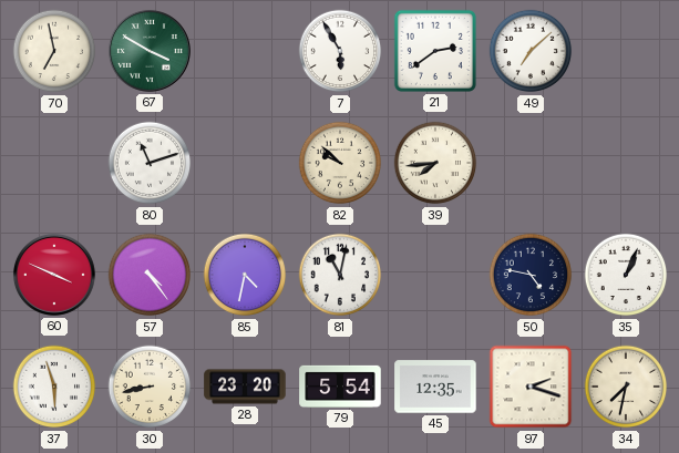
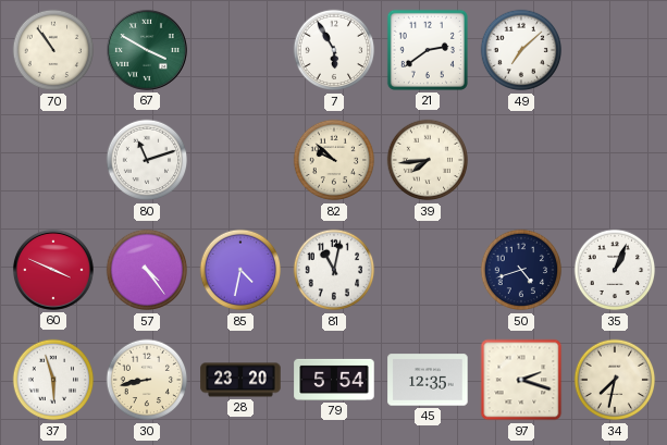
70: 6:58 -> 10:54 (53, 50)
50: 4:47 -> 4:42 (521, 270)
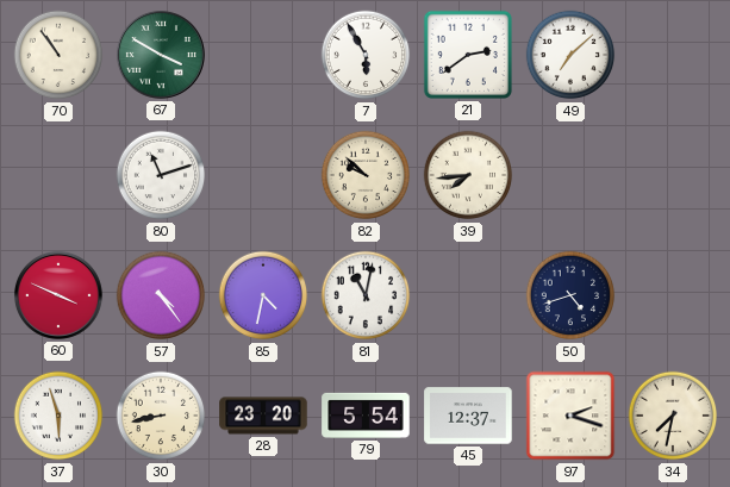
35: 1:04 -> none (615, 270)
45: 12:35 -> 12:37 (468, 416)
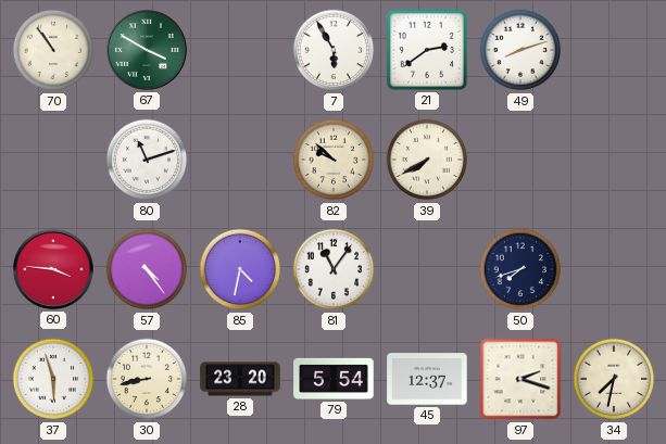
49: 7:08 -> 8:12 (520, 50)
39: 7:44 -> 7:40 (427, 160)
60: 3:49 -> 3:46 (53, 269)
81: 11:02 -> 11:06 (334, 269)
50: 4:42 -> 7:42 (520, 269)
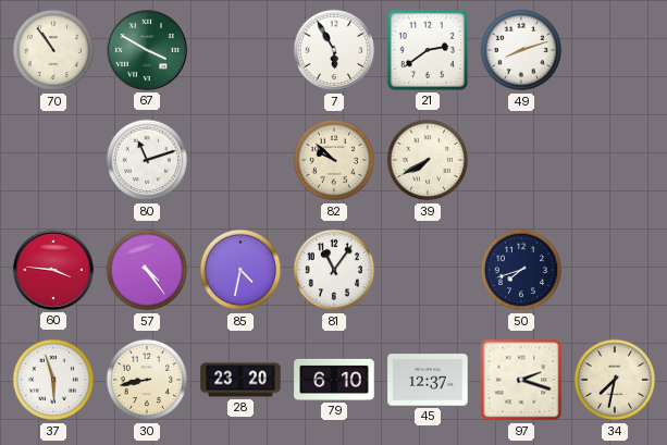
79: 5:54 -> 6:10 (334, 380)
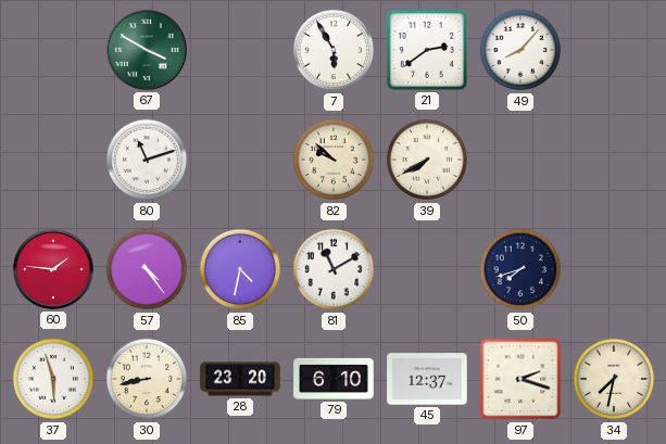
70: 10:54 -> none (53, 50)
49: 8:12 -> 8:07 (520, 50)
60: 3:46 -> 1:46 (53, 269)
81: 11:06 -> 11:10 (334, 269)
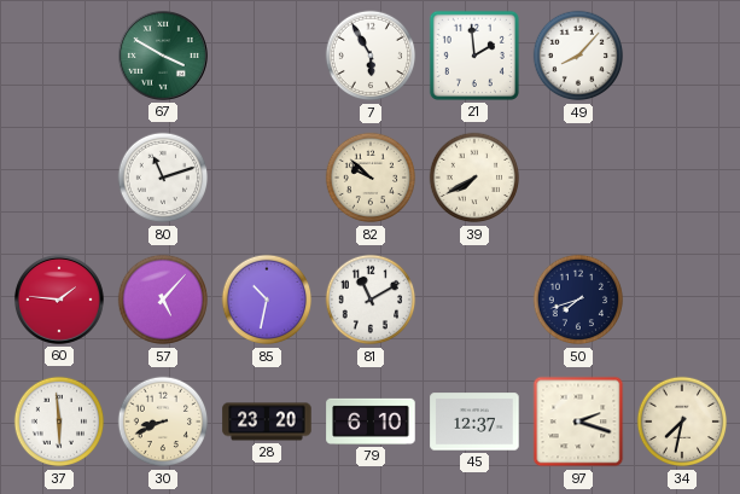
21: 2:39 -> 1:59 (474, 56)
57: 4:24 -> 5:07 (163, 300)
85: 4:32 -> 10:32 (267, 300)
37: 5:57 -> 5:59 (59, 422)
30: 8:43 -> 8:41 (163, 422)
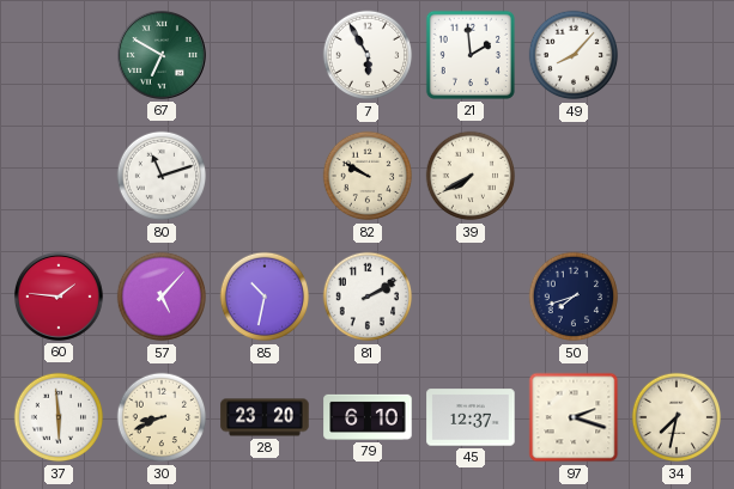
67: 3:50 -> 6:50 (162, 55)
82: 9:52 -> 9:50 (368, 176)
81: 11:10 -> 2:10 (368, 297)
